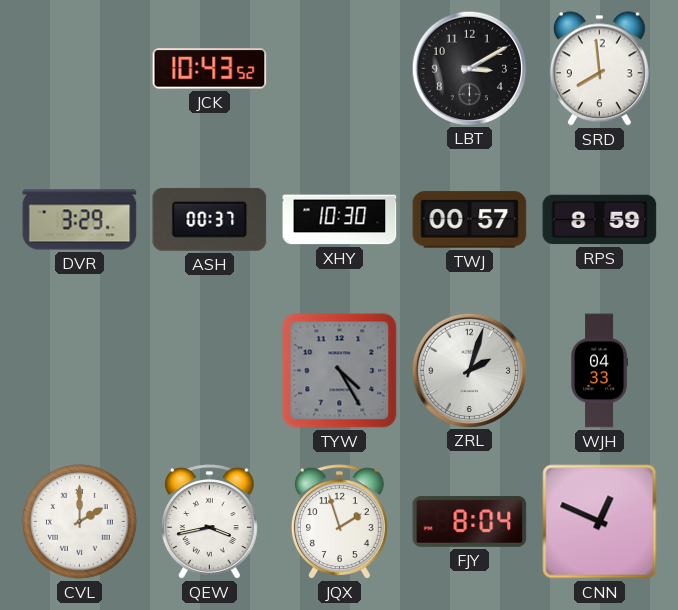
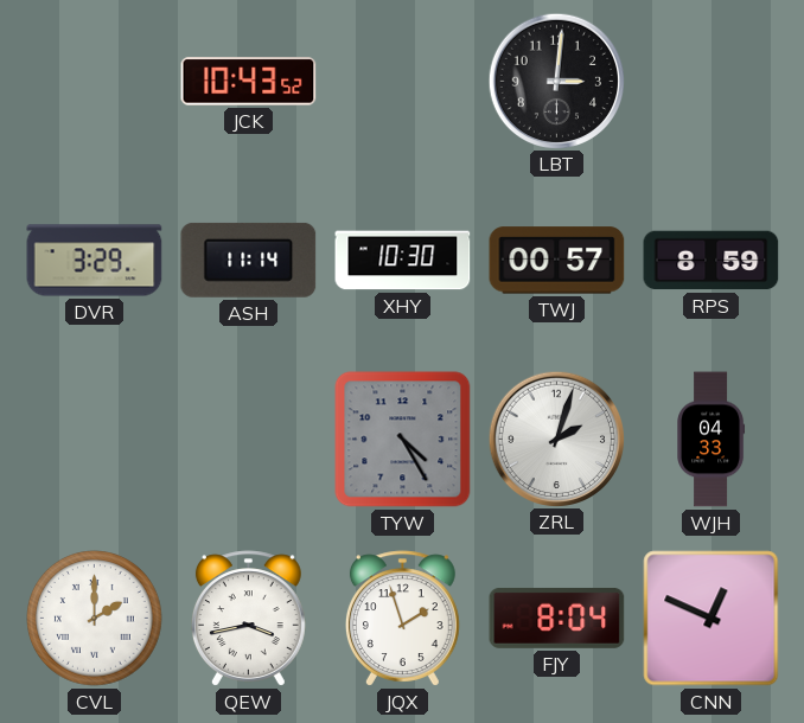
LBT: 3:10 -> 3:01 (556, 81)
SRD: 7:59 -> none (599, 69)
ASH: 00:37 -> 11:14 (249, 260)
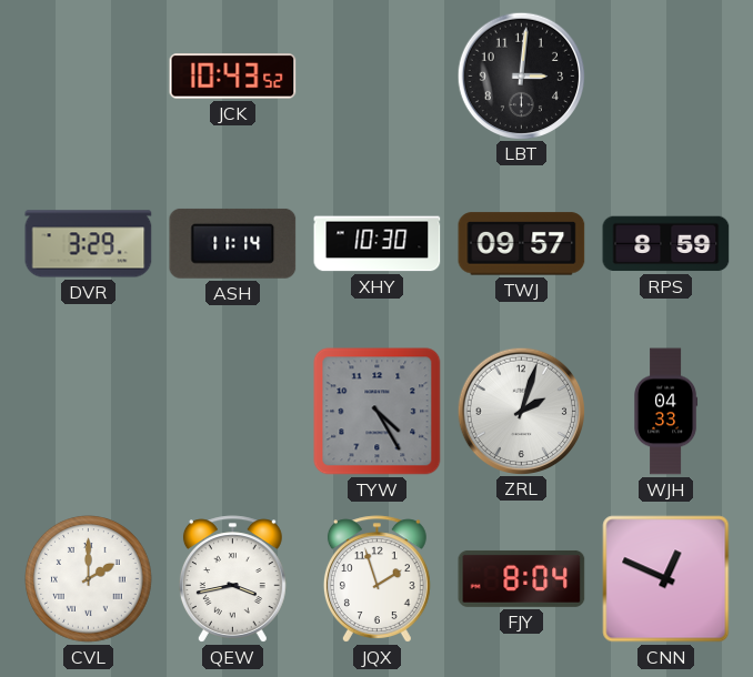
TWJ: 00:57 -> 09:57 (522, 244)
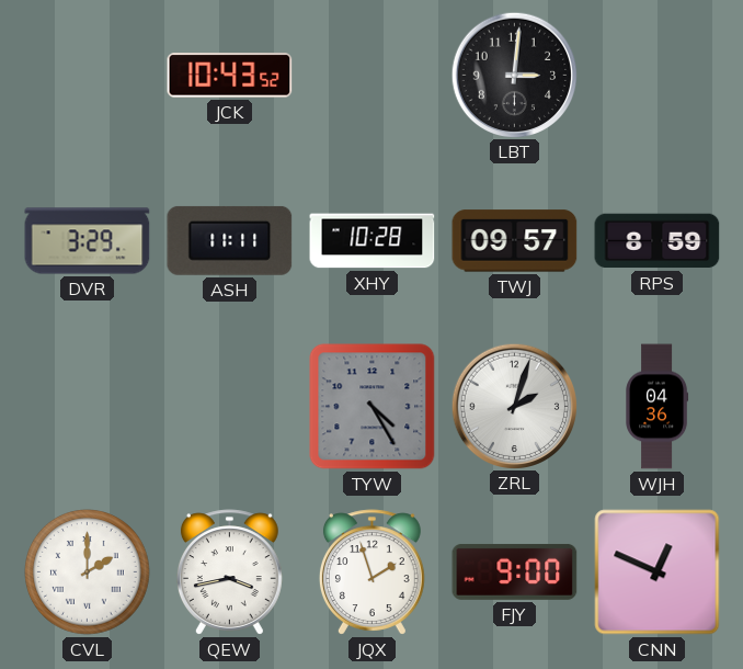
ASH: 11:14 -> 11:11 (230, 240)
XHY: 10:30 -> 10:28 (373, 241)
WJH: 04:33 -> 04:36 (658, 407)
FJY: 8:04 -> 9:00 (515, 571)
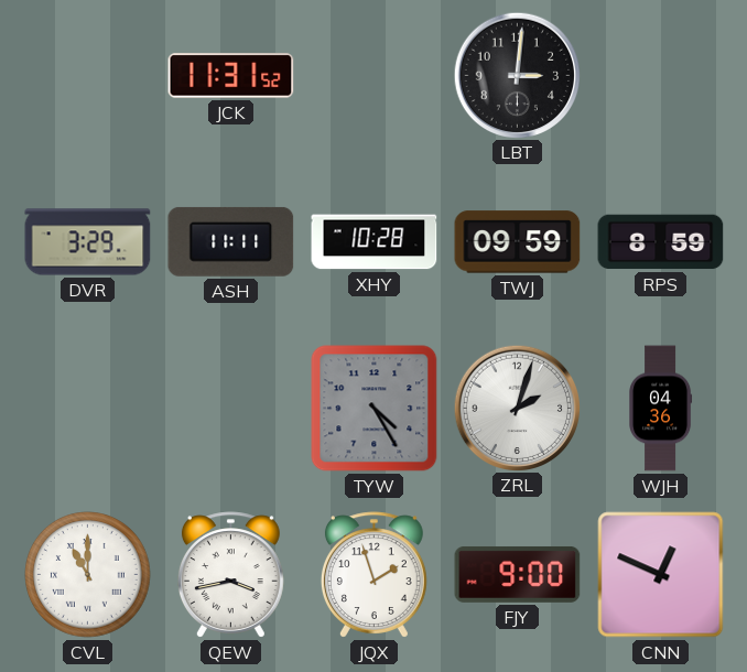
JCK: 10:43 -> 11:31 (231, 76)
TWJ: 09:57 -> 09:59 (518, 242)
CVL: 2:00 -> 11:00 (88, 575)
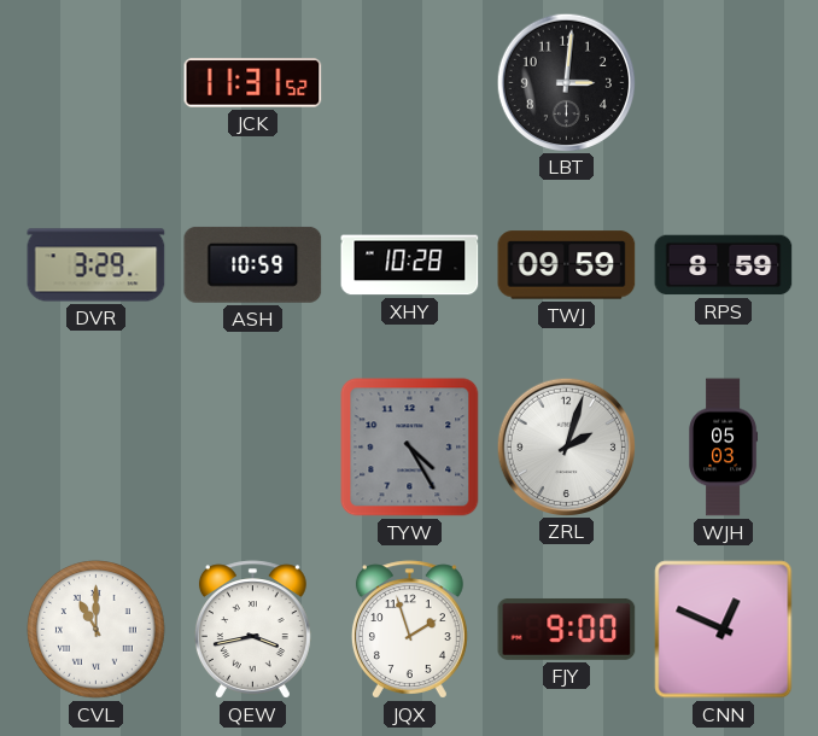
ASH: 11:11 -> 10:59 (253, 264)
WJH: 04:36 -> 05:03 (724, 448)
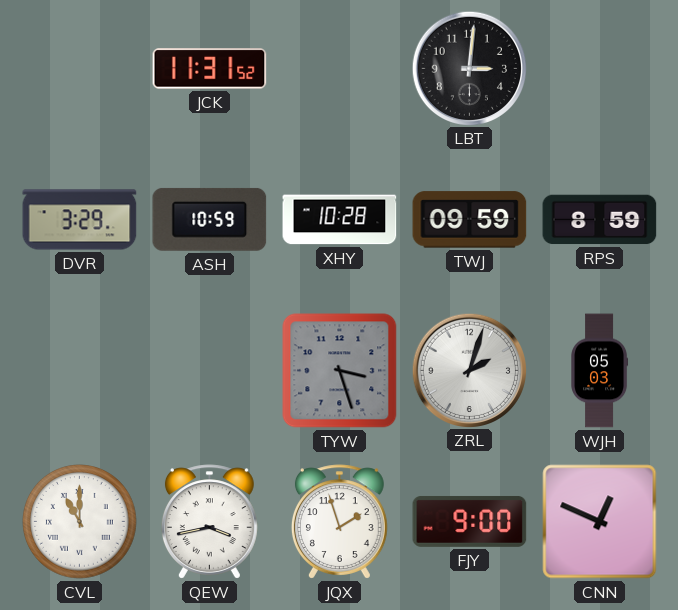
TYW: 4:25 -> 3:27 (340, 371)
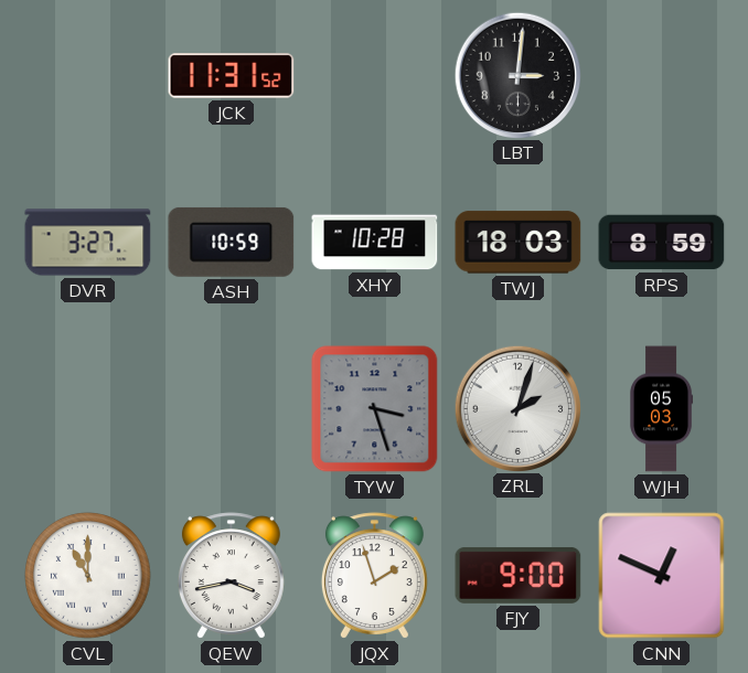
DVR: 3:29 -> 3:27 (88, 243)
TWJ: 09:59 -> 18:03 (519, 243)
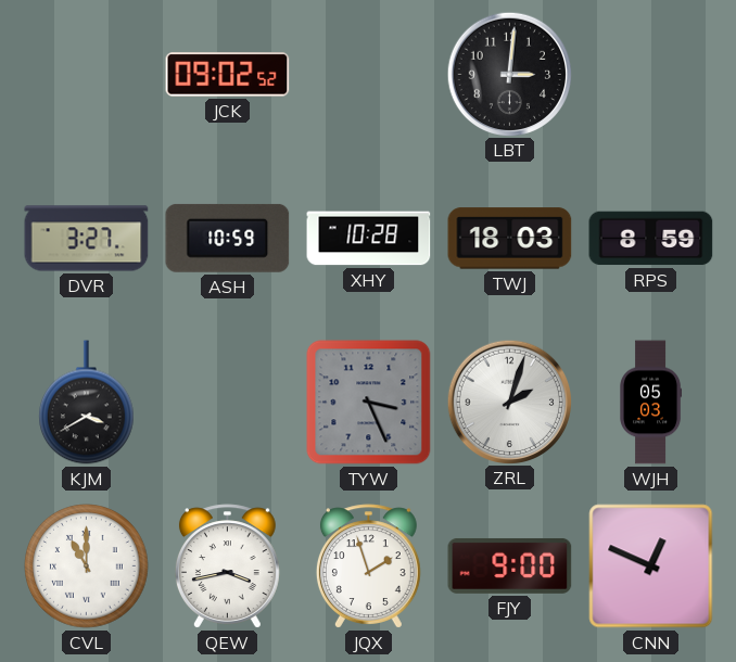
JCK: 11:31 -> 09:02 (228, 75)
KJM: none -> 3:40 (87, 403)
TYW: 3:27 -> 3:26 (369, 403)
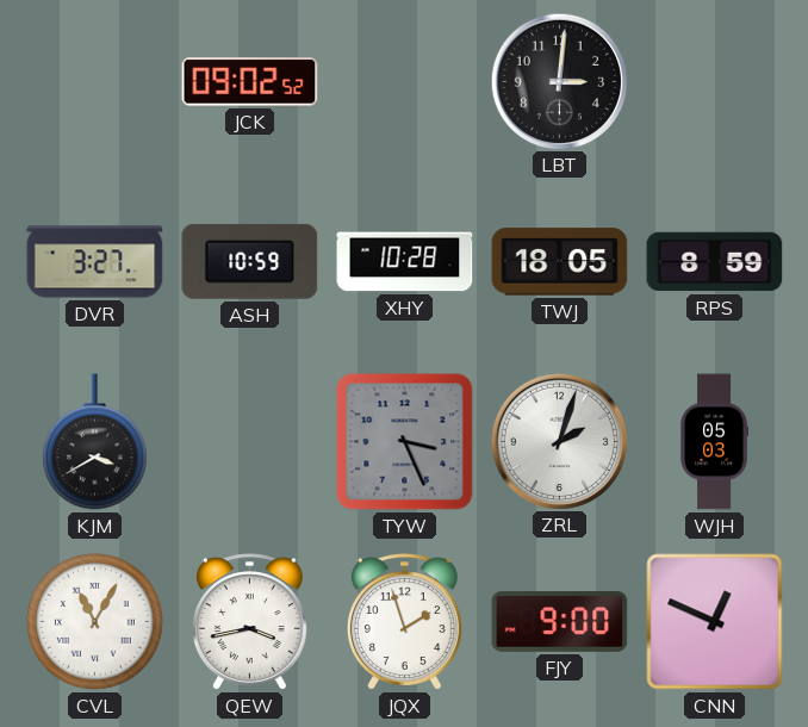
TWJ: 18:03 -> 18:05 (560, 262)
CVL: 11:00 -> 11:05 (95, 622)
